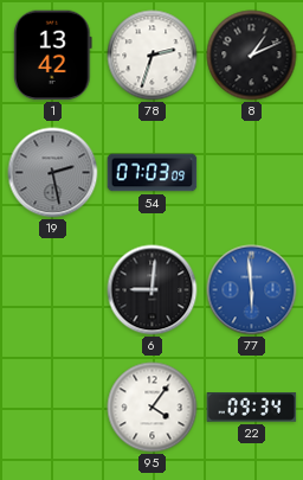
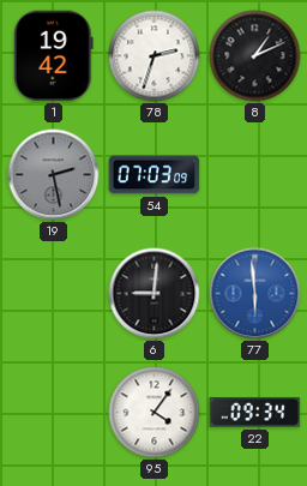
1: 13:42 -> 19:42 (54, 56)
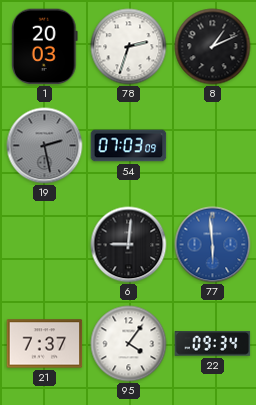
1: 19:42 -> 20:03 (45, 47)
21: none -> 7:37 (45, 344)
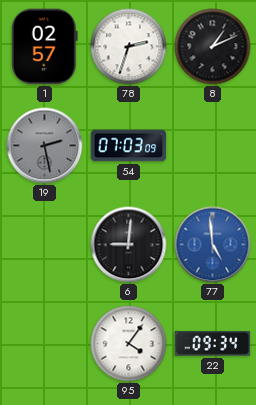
1: 20:03 -> 02:57 (45, 47)
77: 5:59 -> 4:59 (213, 245)
21: 7:37 -> none (45, 344)
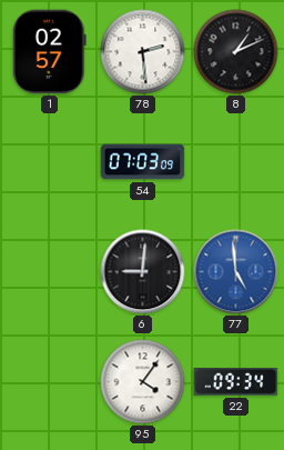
78: 2:33 -> 2:29 (143, 52)
19: 2:28 -> none (45, 146)
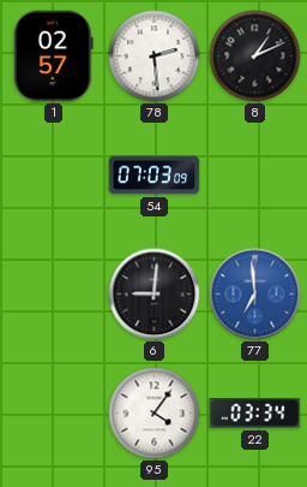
77: 4:59 -> 6:59 (255, 295)
22: 09:34 -> 03:34 (255, 414)
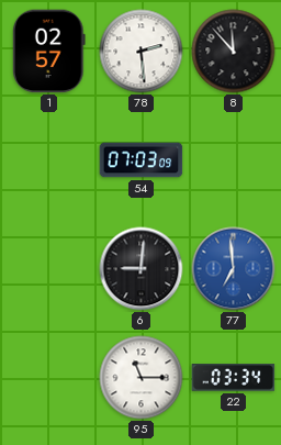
8: 1:11 -> 11:53 (234, 52)
95: 4:06 -> 11:15 (142, 378)
